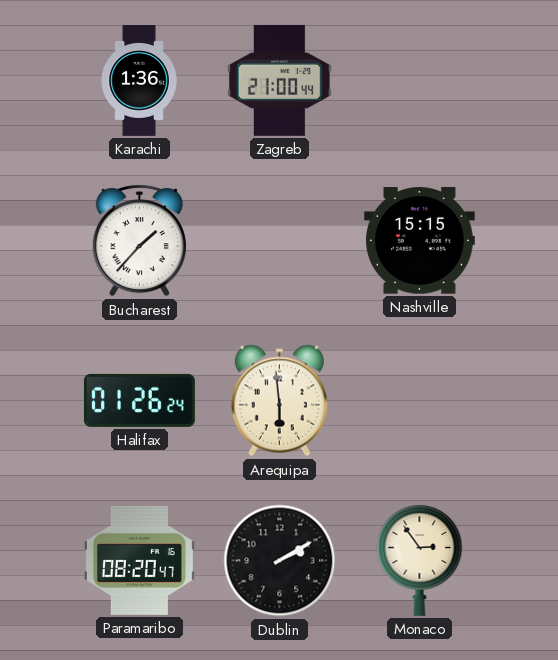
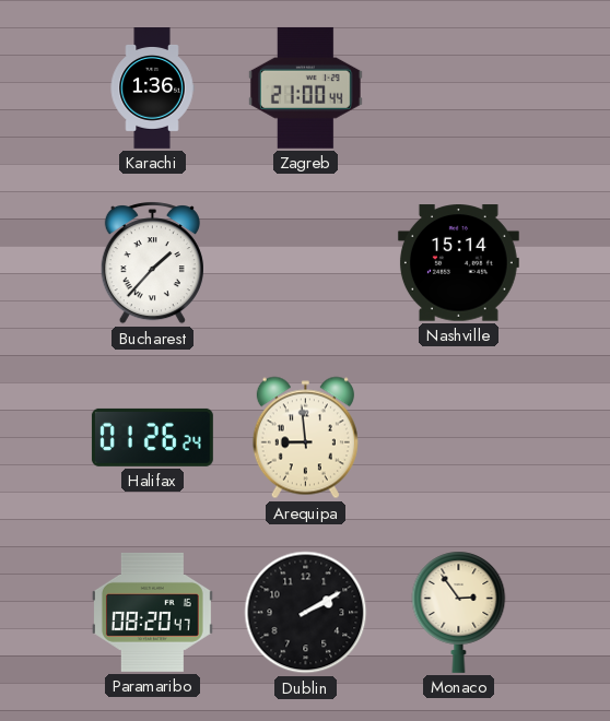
Nashville: 15:15 -> 15:14 (458, 263)
Arequipa: 5:59 -> 8:59 (305, 438)
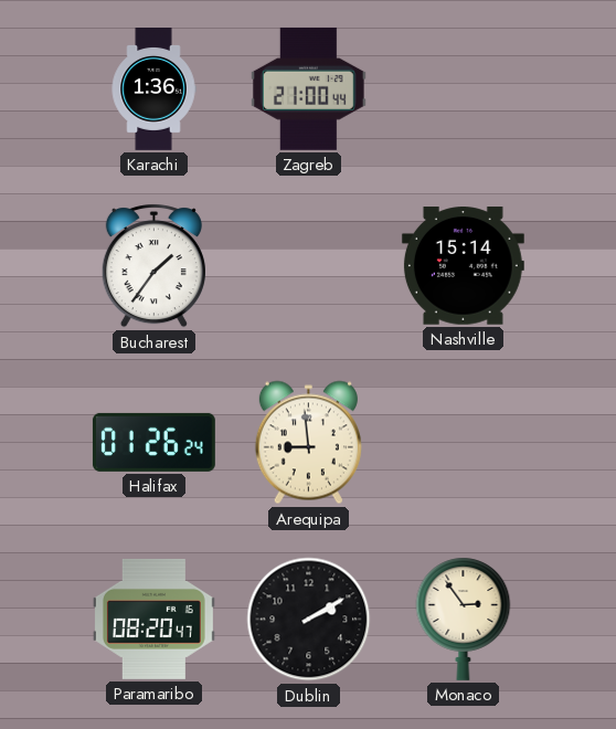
Bucharest: 1:37 -> 1:36 (153, 266)
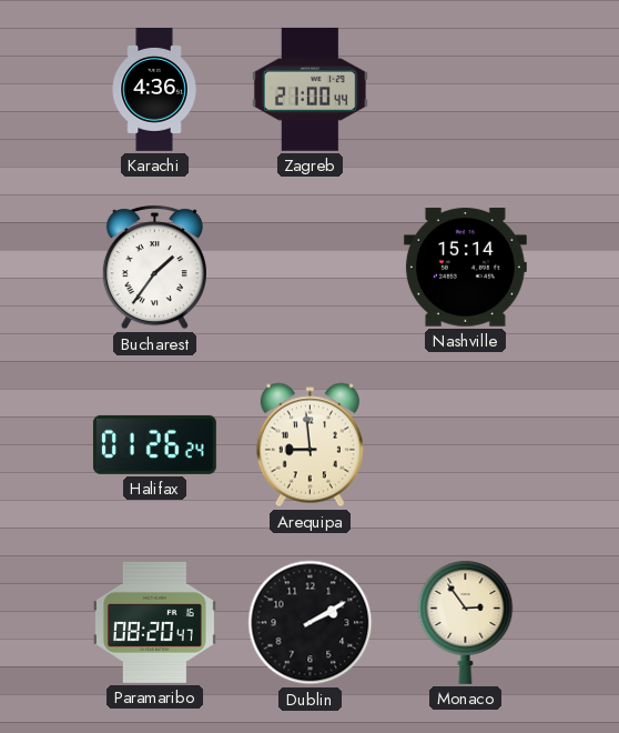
Karachi: 1:36 -> 4:36 (154, 90)
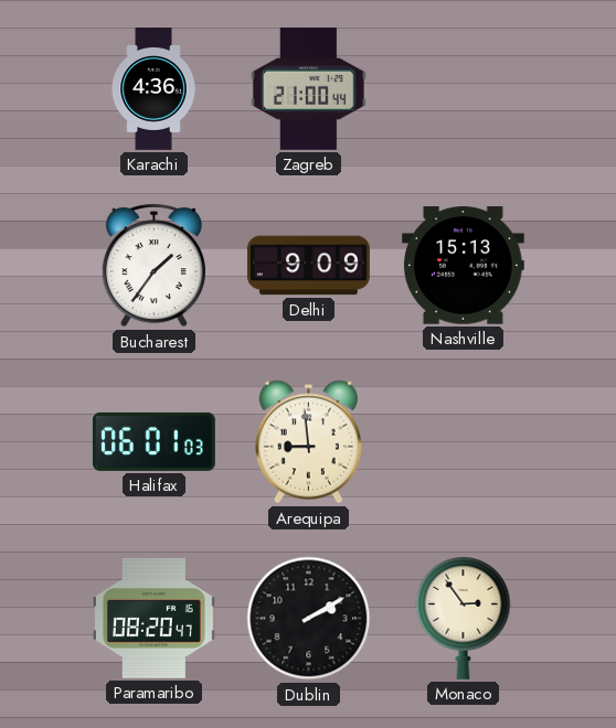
Delhi: none -> 9:09 (308, 266)
Nashville: 15:14 -> 15:13 (463, 266)
Halifax: 01:26 -> 06:01 (153, 441)
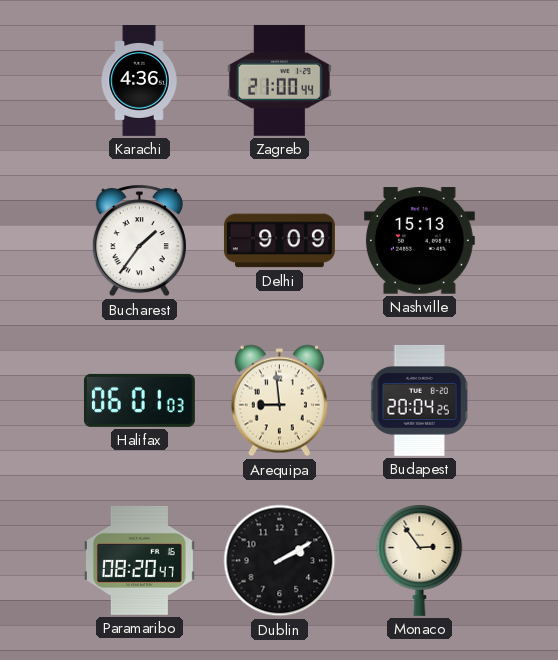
Budapest: none -> 20:04 (420, 400)
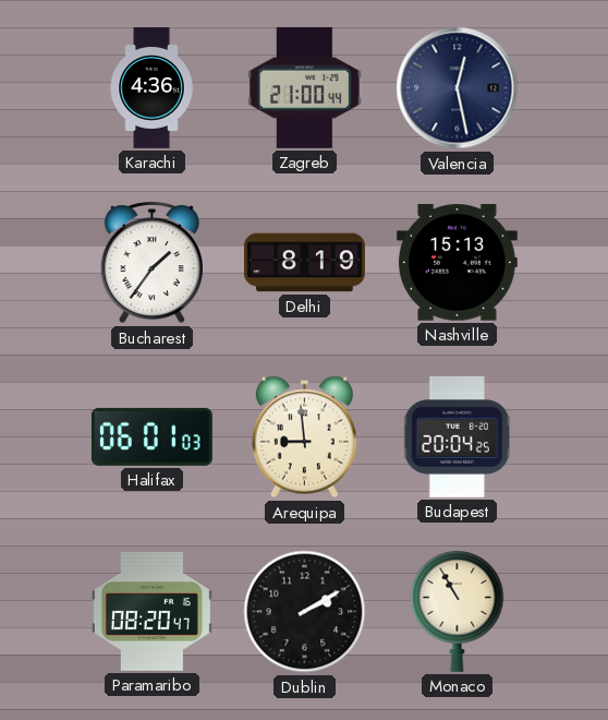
Valencia: none -> 12:28 (458, 88)
Delhi: 9:09 -> 8:19 (304, 263)
Monaco: 2:54 -> 10:55 (458, 611)
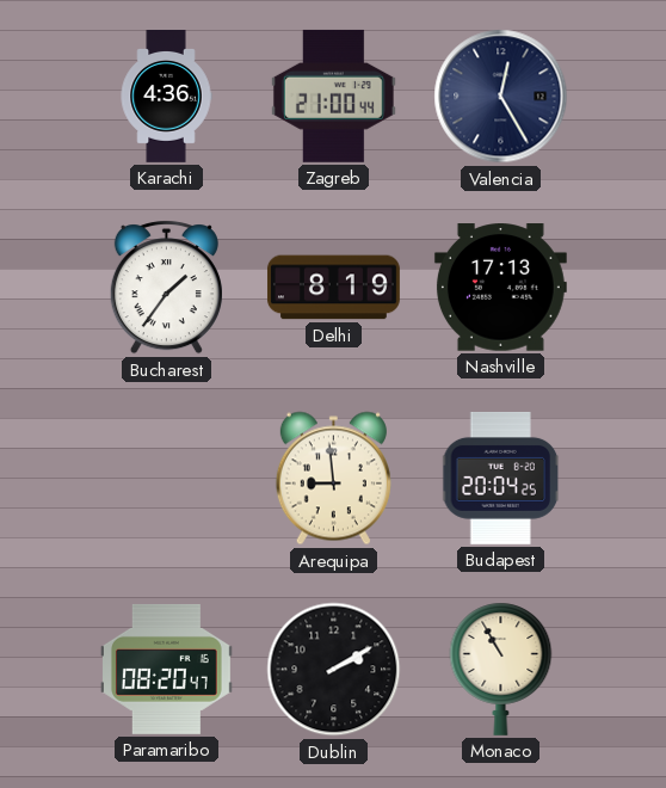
Valencia: 12:28 -> 12:25 (501, 97)
Nashville: 15:13 -> 17:13 (500, 288)
Halifax: 06:01 -> none (151, 436)
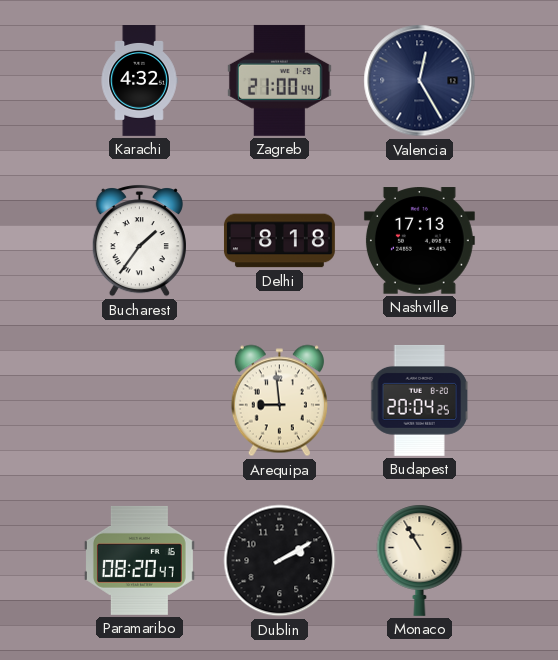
Karachi: 4:36 -> 4:32 (139, 81)
Delhi: 8:19 -> 8:18 (279, 241)
